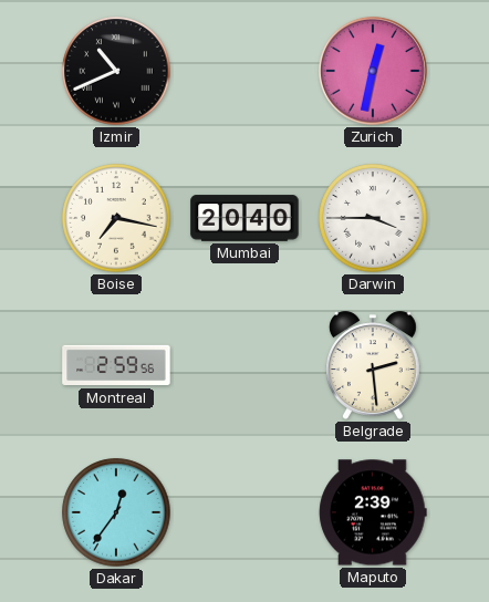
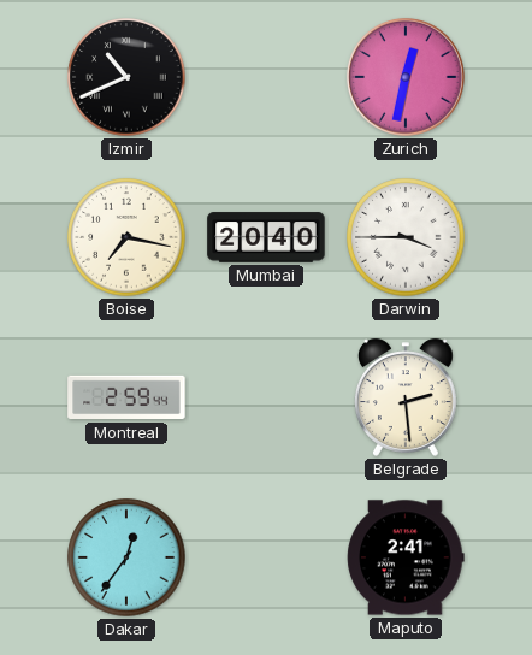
Montreal: 2:59:56 -> 2:59:44 (126, 397)
Maputo: 2:39 -> 2:41 (406, 557)
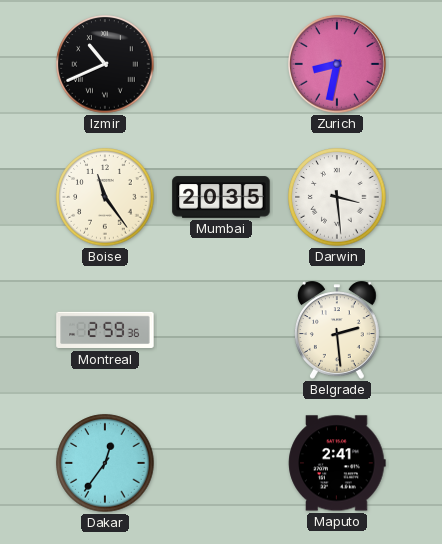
Zurich: 12:32 -> 8:32 (338, 65)
Boise: 7:17 -> 11:24 (105, 197)
Mumbai: 20:40 -> 20:35 (221, 197)
Darwin: 3:45 -> 3:29 (337, 197)
Montreal: 2:59:44 -> 2:59:36 (105, 330)
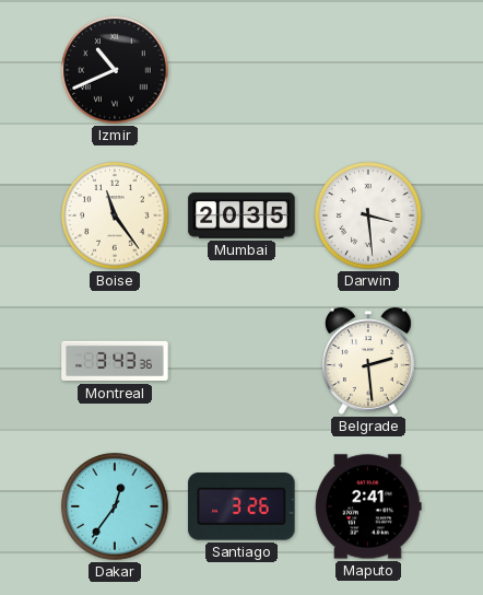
Zurich: 8:32 -> none (338, 65)
Montreal: 2:59 -> 3:43 (115, 361)
Santiago: none -> 3:26 (241, 506)
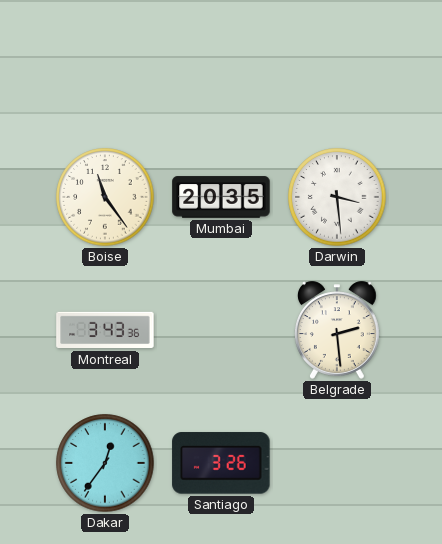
Izmir: 10:41 -> none (115, 70)
Maputo: 2:41 -> none (368, 506)
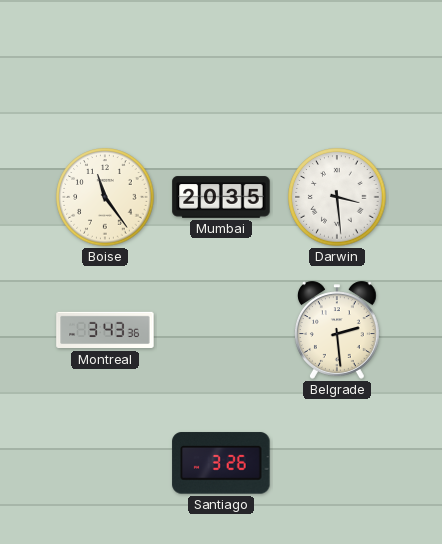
Dakar: 12:36 -> none (105, 463)
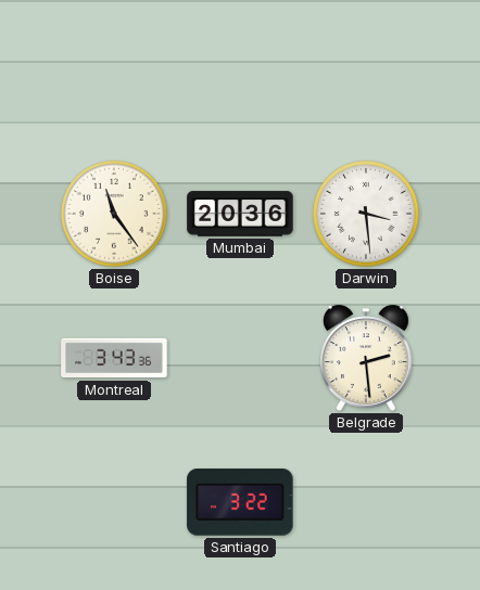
Mumbai: 20:35 -> 20:36 (240, 214)
Santiago: 3:26 -> 3:22 (240, 502)
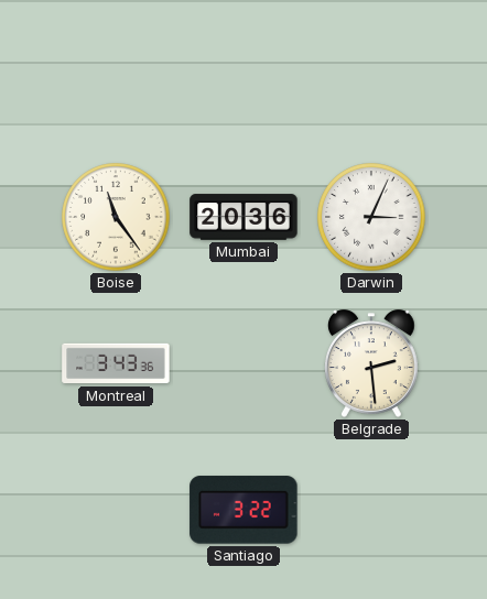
Darwin: 3:29 -> 3:04 (371, 217)
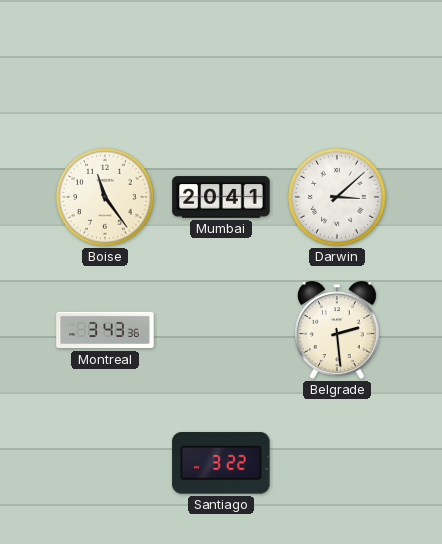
Mumbai: 20:36 -> 20:41 (221, 197)
Darwin: 3:04 -> 3:08 (337, 197)
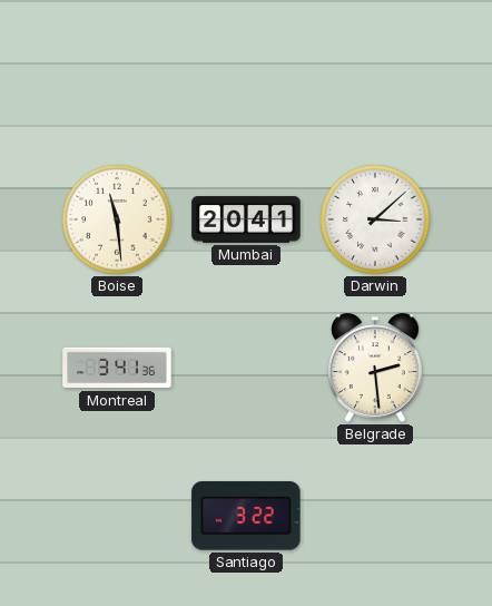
Boise: 11:24 -> 11:29 (117, 219)
Montreal: 3:43 -> 3:41 (117, 368)
